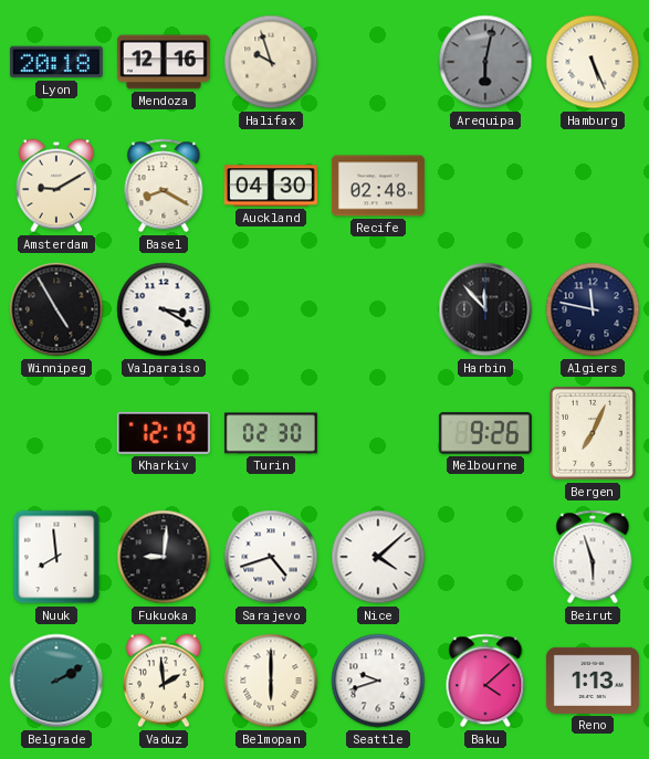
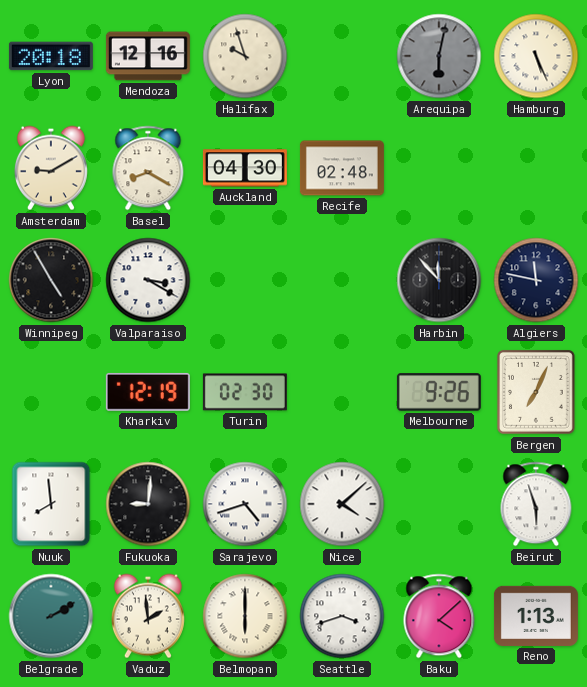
Seattle: 9:42 -> 3:42 (342, 616)
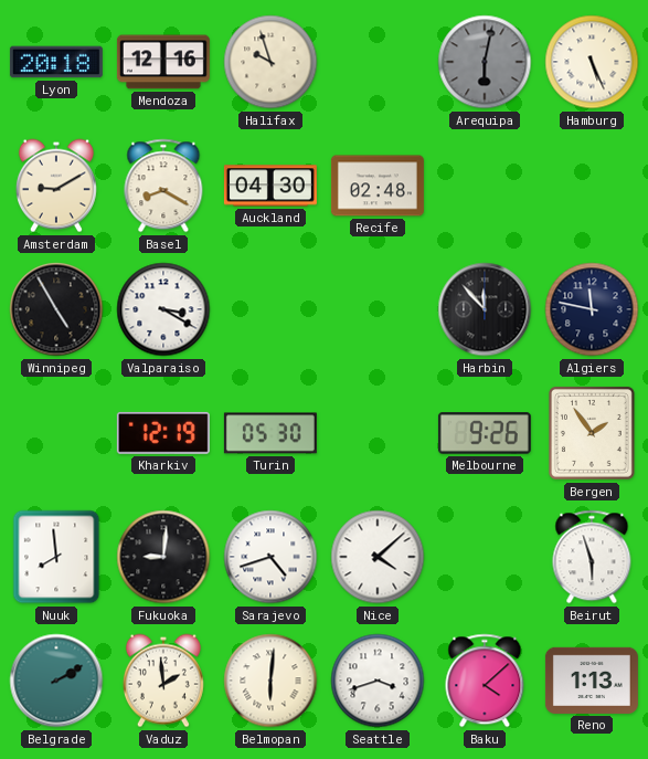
Turin: 02:30 -> 05:30 (270, 433)
Bergen: 7:04 -> 1:54 (592, 433)
Belmopan: 6:00 -> 6:01 (270, 681)
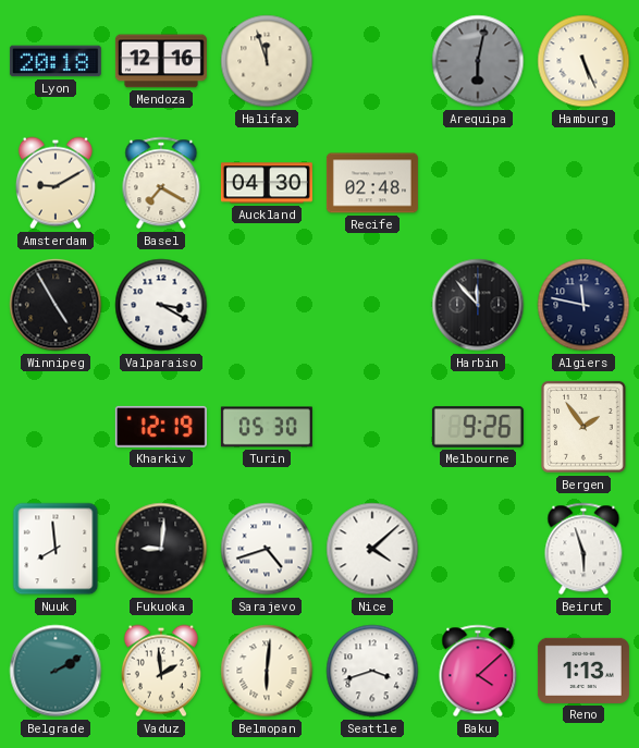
Halifax: 9:57 -> 11:57 (267, 61)
Basel: 8:20 -> 7:20 (161, 183)
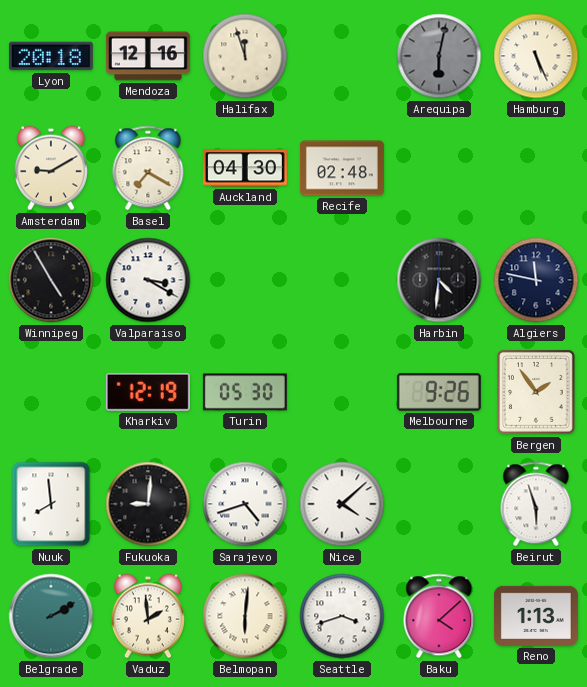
Harbin: 11:53 -> 4:31 (439, 280)
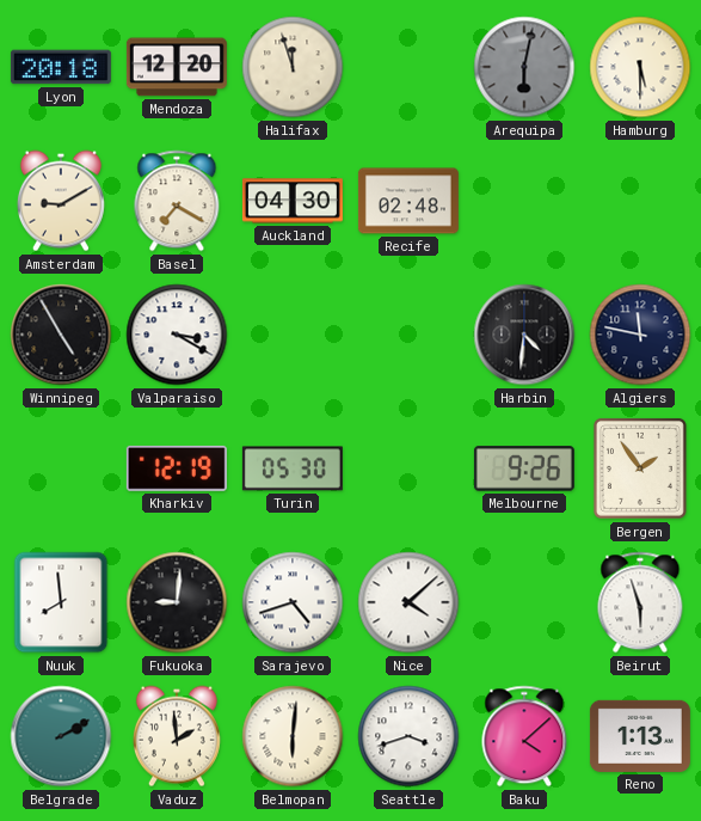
Mendoza: 12:16 -> 12:20 (177, 67)
Hamburg: 5:26 -> 5:30 (640, 67)
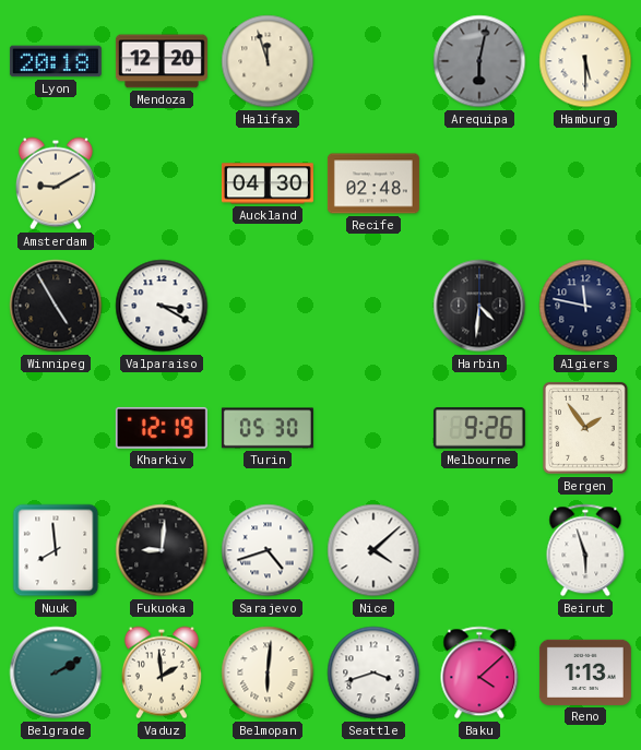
Basel: 7:20 -> none (177, 201)
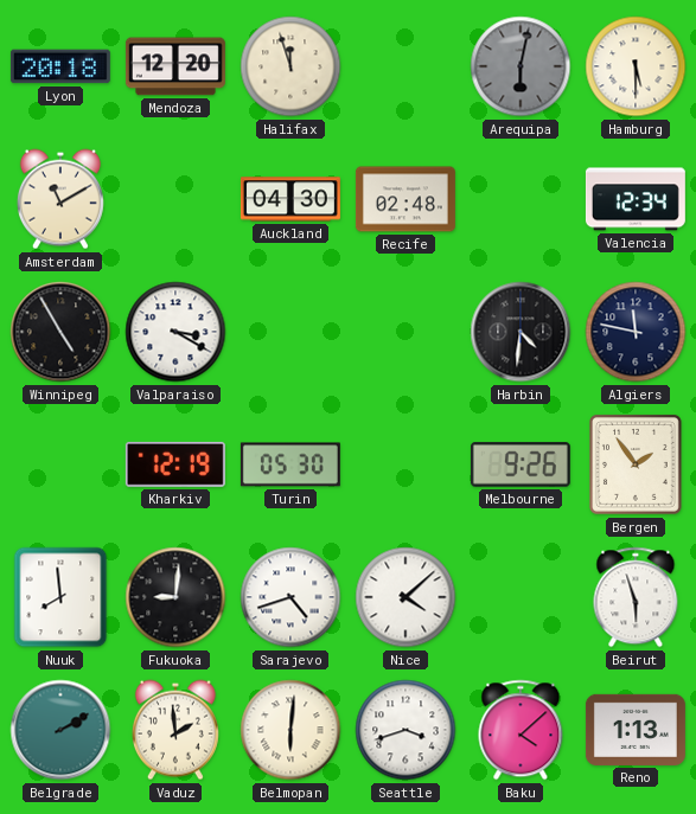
Amsterdam: 9:10 -> 11:10 (60, 199)
Valencia: none -> 12:34 (636, 199)
